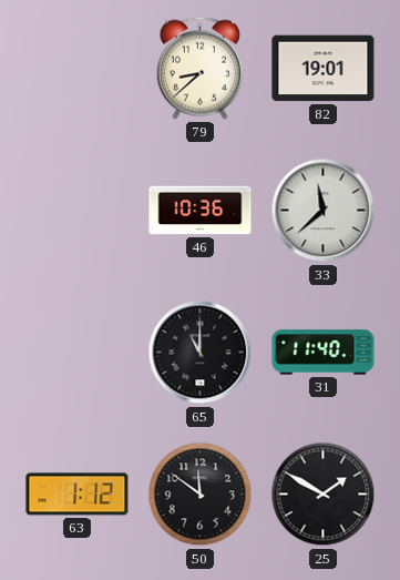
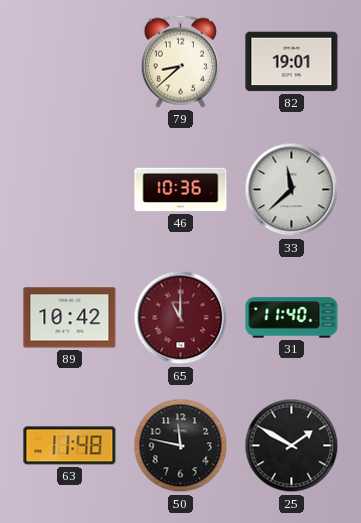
89: none -> 10:42 (70, 318)
65 dial: black -> burgundy (181, 318)
63: 1:12 -> 11:48 (70, 446)
50: 11:51 -> 11:47 (181, 446)
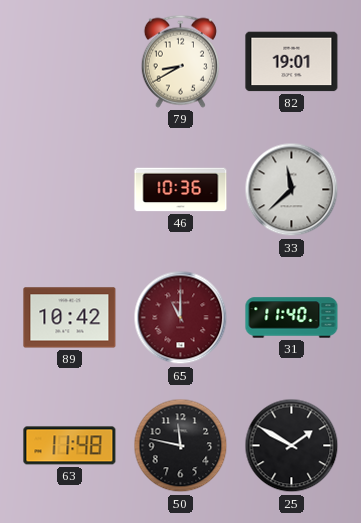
79: 8:38 -> 8:40 (180, 61)
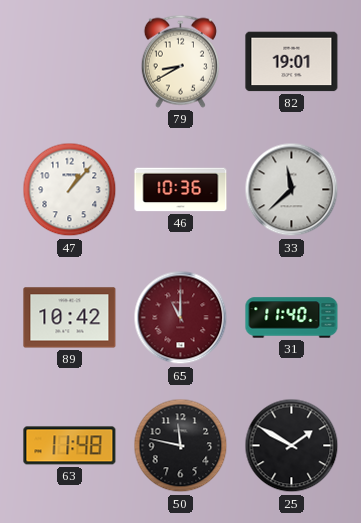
47: none -> 1:07 (70, 190)
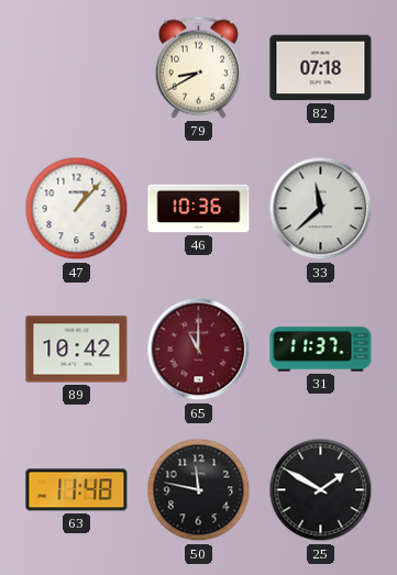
82: 19:01 -> 07:18 (321, 68)
31: 11:40 -> 11:37 (321, 350)
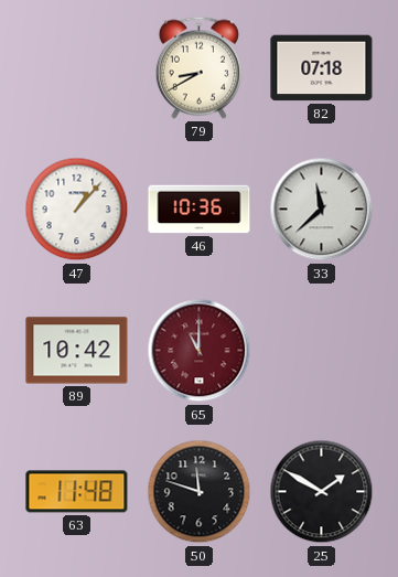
31: 11:37 -> none (321, 350)
50: 11:47 -> 11:48 (200, 492)
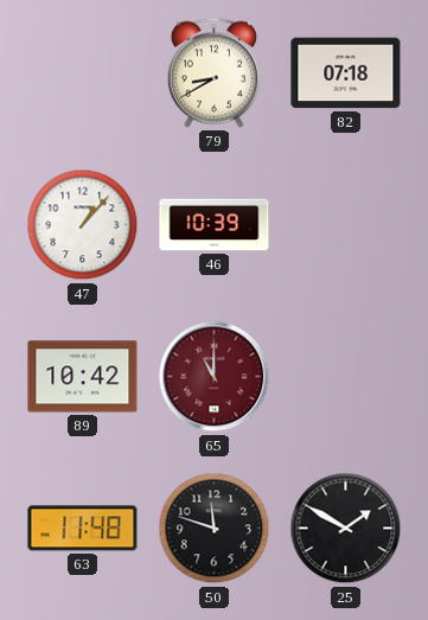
46: 10:36 -> 10:39 (215, 225)
33: 11:38 -> none (322, 210)
